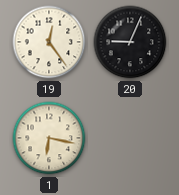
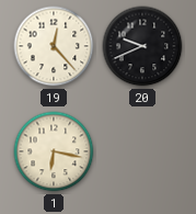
19: 12:24 -> 12:23 (54, 46)
20: 9:04 -> 9:41 (142, 46)
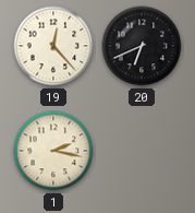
20: 9:41 -> 6:41 (142, 46)
1: 6:17 -> 2:17 (53, 151)
